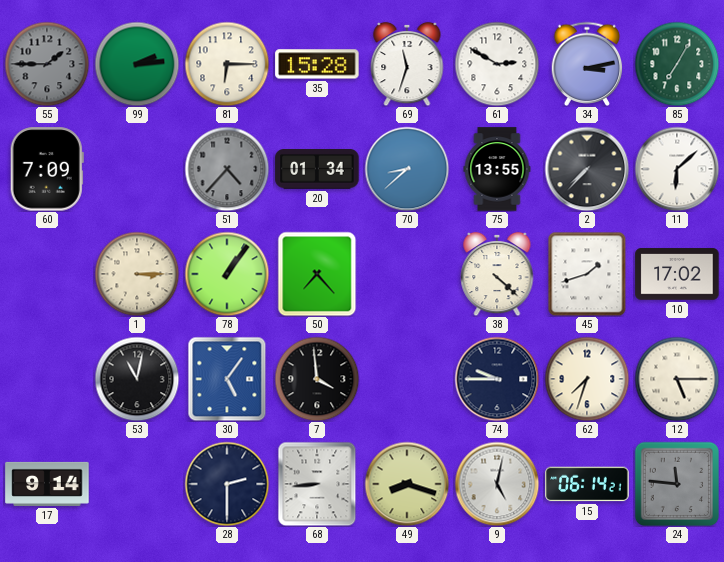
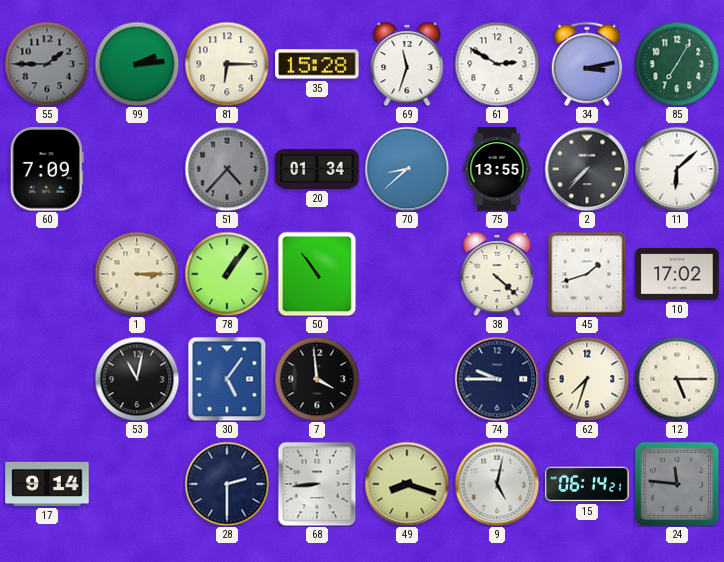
50: 7:23 -> 10:54 (317, 274)
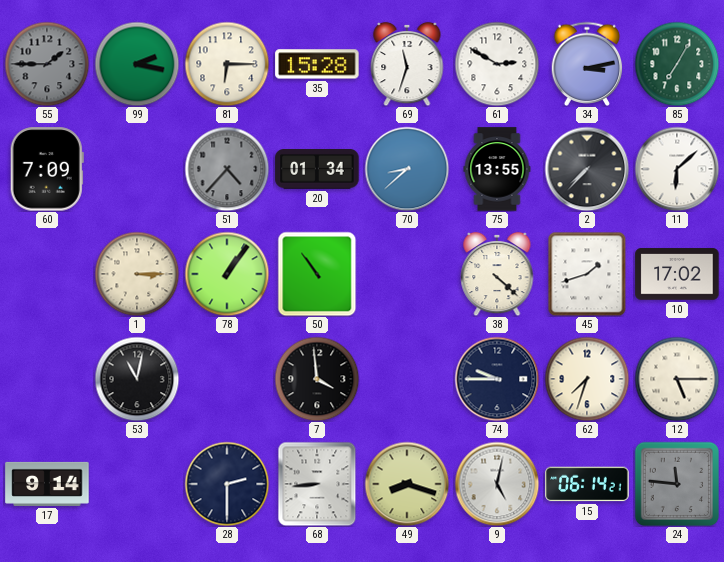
99: 2:14 -> 2:17 (137, 64)
30: 5:06 -> none (227, 379)
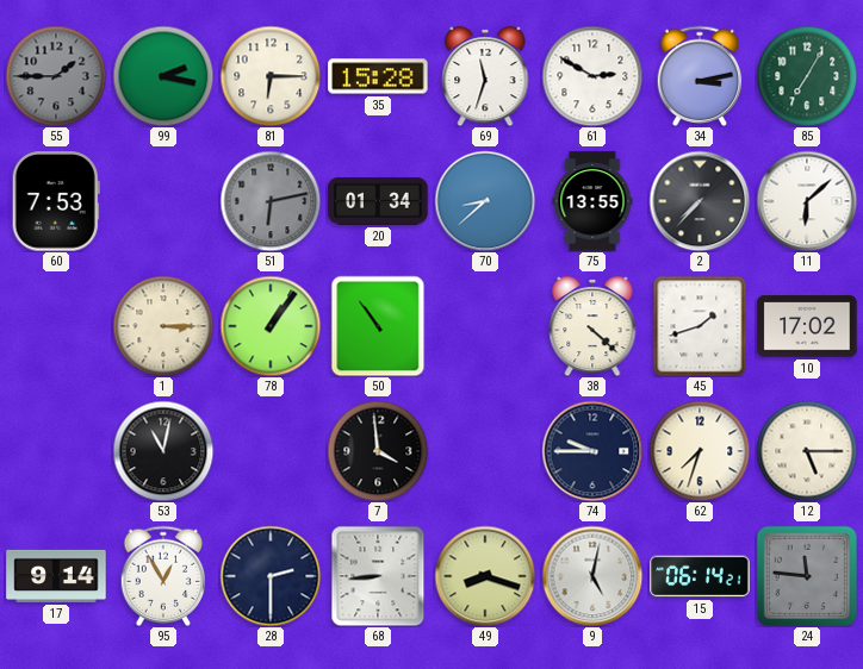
60: 7:09 -> 7:53 (56, 201)
51: 4:37 -> 6:13 (271, 201)
95: none -> 12:55 (163, 575)
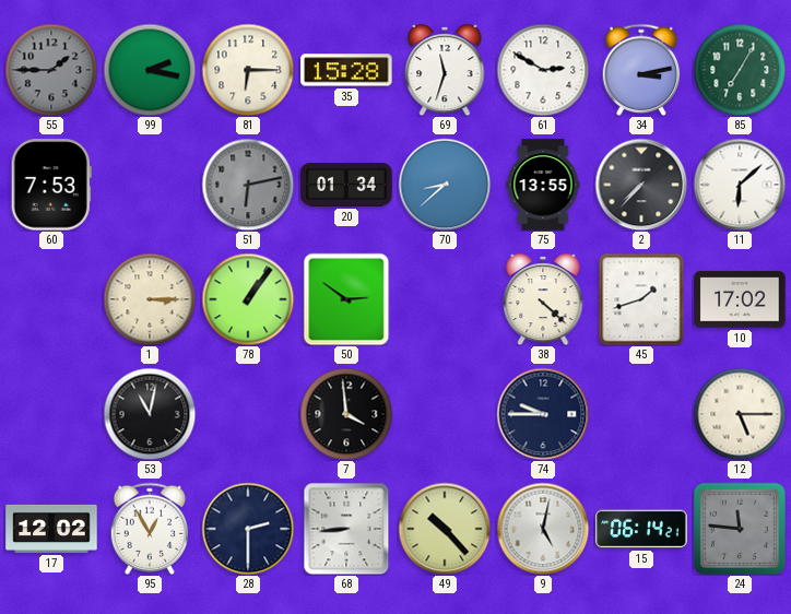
50: 10:54 -> 2:51 (346, 299)
62: 7:33 -> none (700, 451)
17: 9:14 -> 12:02 (51, 529)
49: 8:18 -> 10:23 (445, 529)
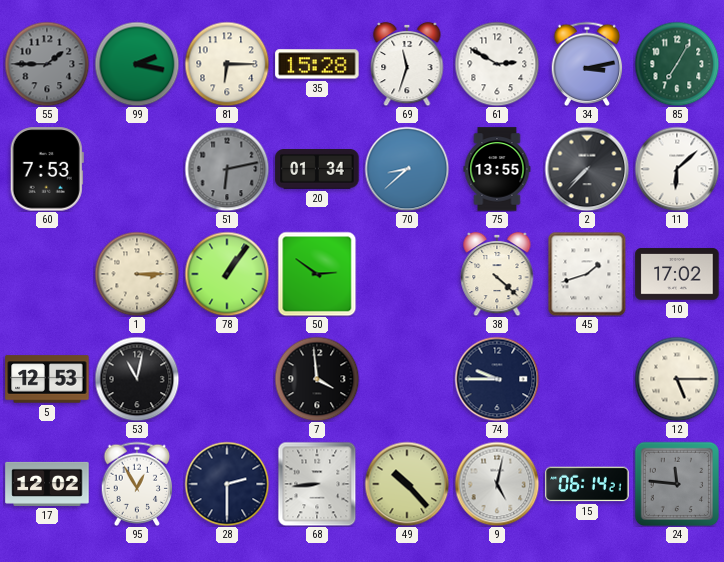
5: none -> 12:53 (47, 379)
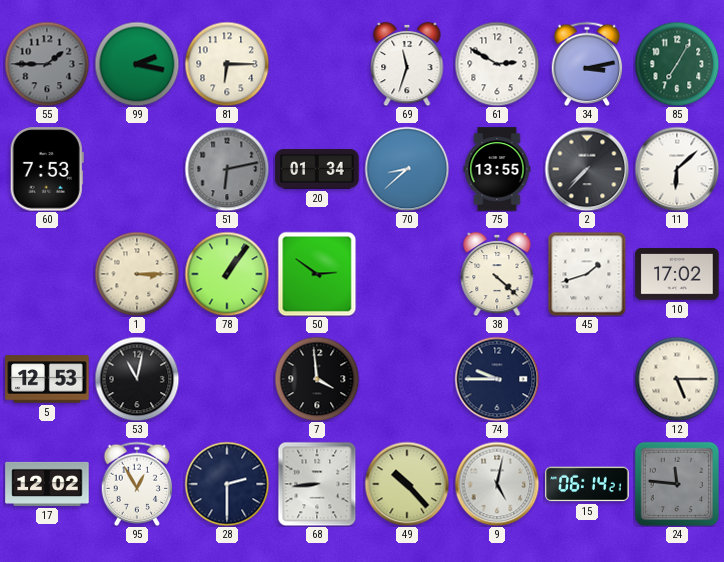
35: 15:28 -> none (317, 64)
